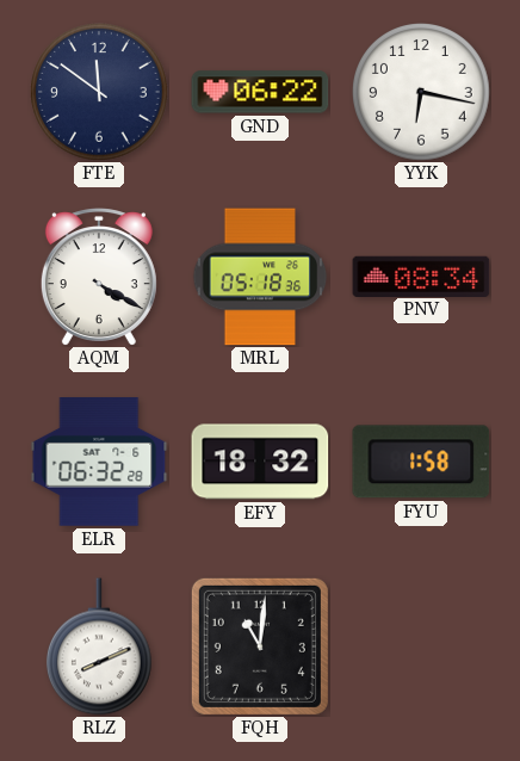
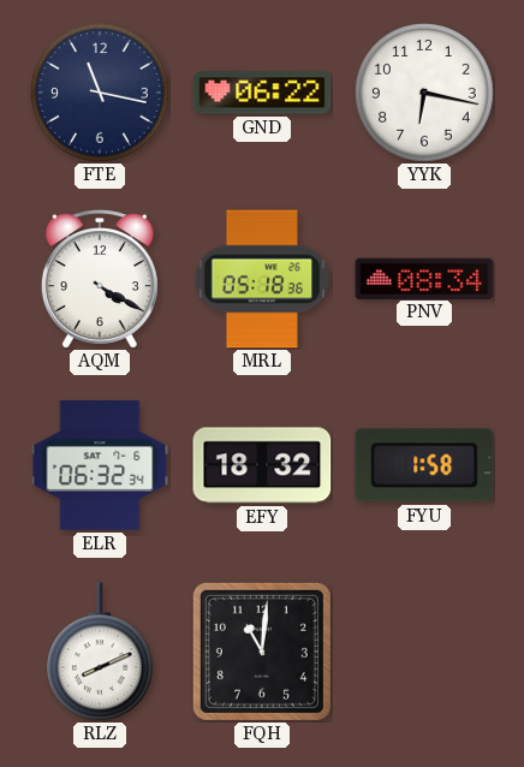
FTE: 11:51 -> 11:17 (101, 94)
ELR: 06:32:28 -> 06:32:34 (100, 465)
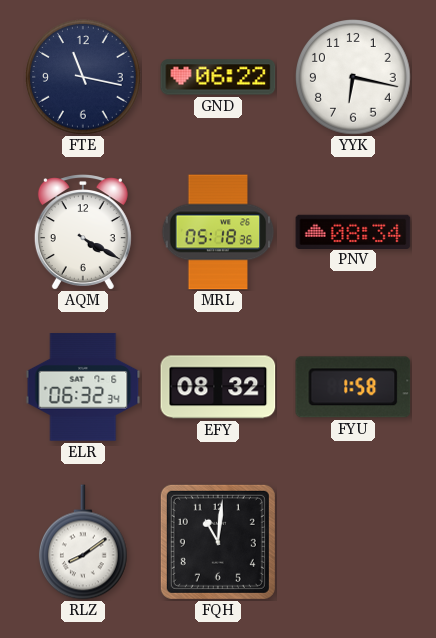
EFY: 18:32 -> 08:32 (218, 387)
RLZ: 8:11 -> 8:09 (84, 542)
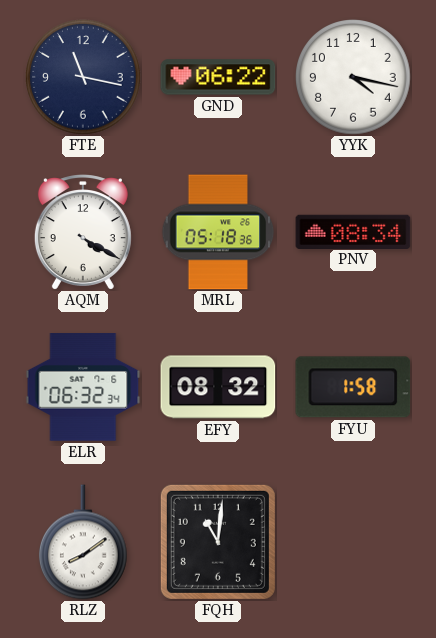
YYK: 6:17 -> 4:17 (354, 78)
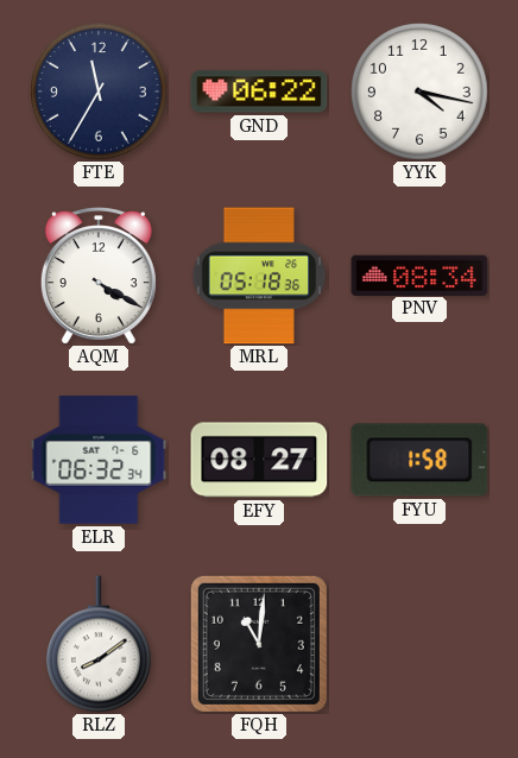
FTE: 11:17 -> 11:35 (100, 93)
EFY: 08:32 -> 08:27 (259, 460)
